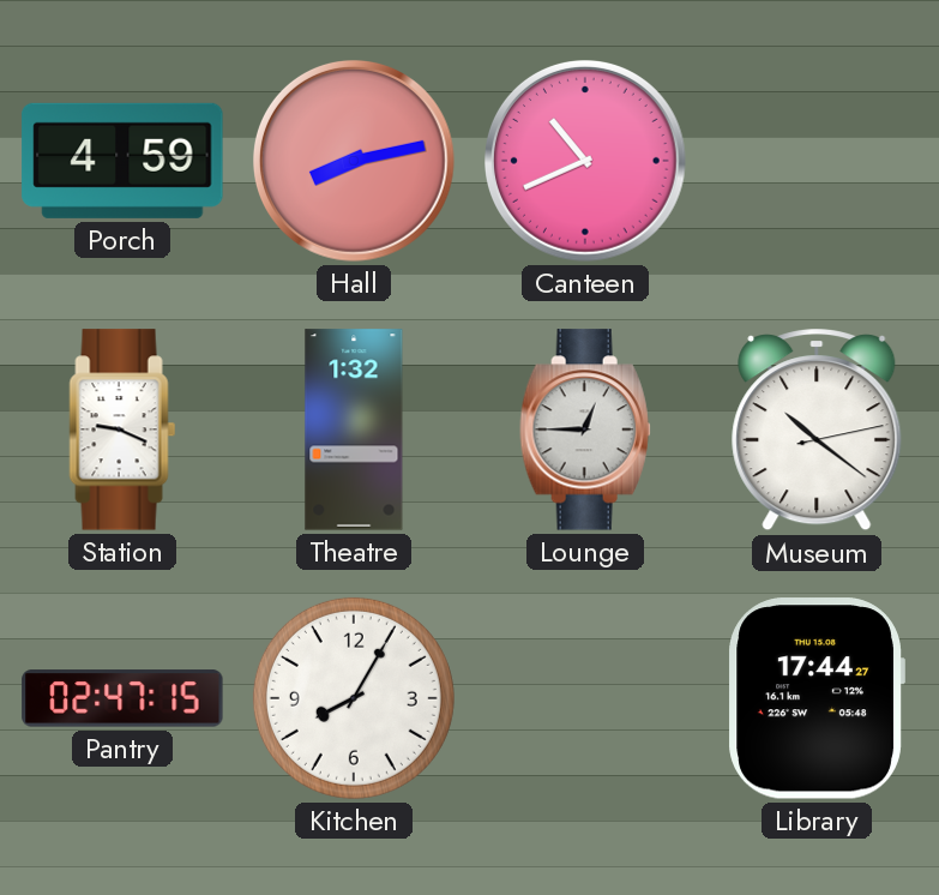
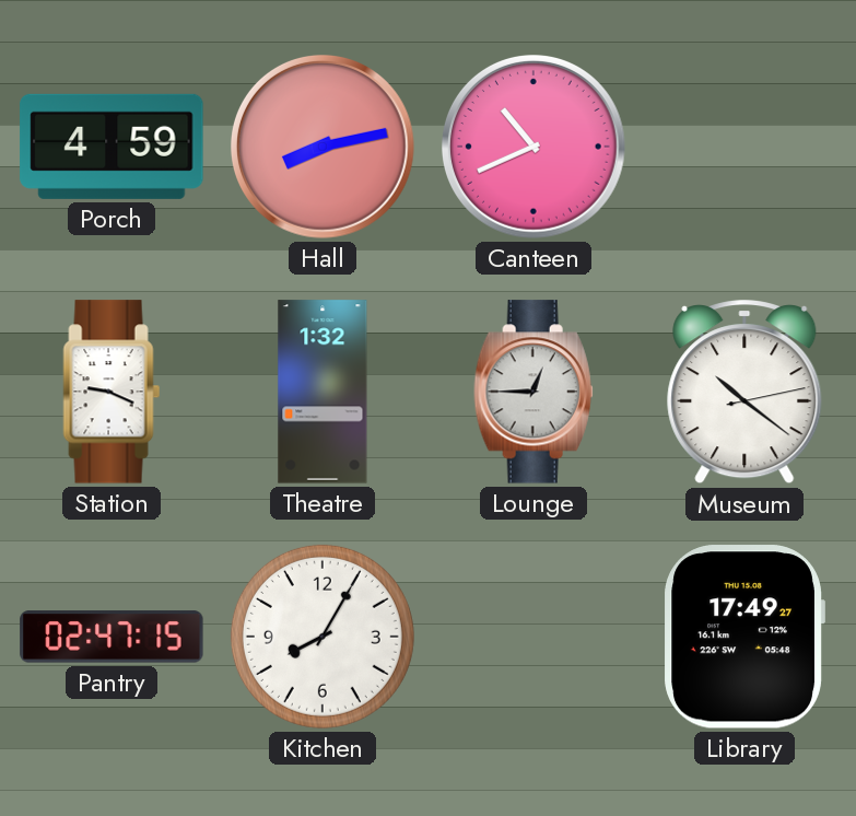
Library: 17:44 -> 17:49 (744, 637)
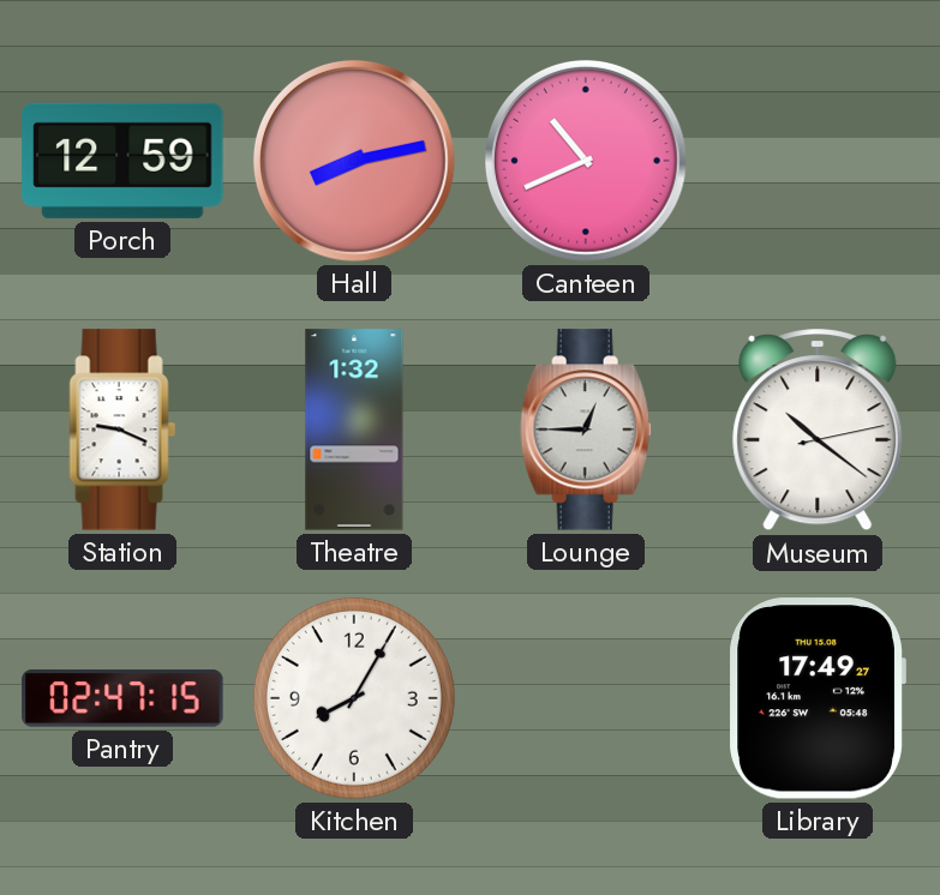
Porch: 4:59 -> 12:59 (122, 161)
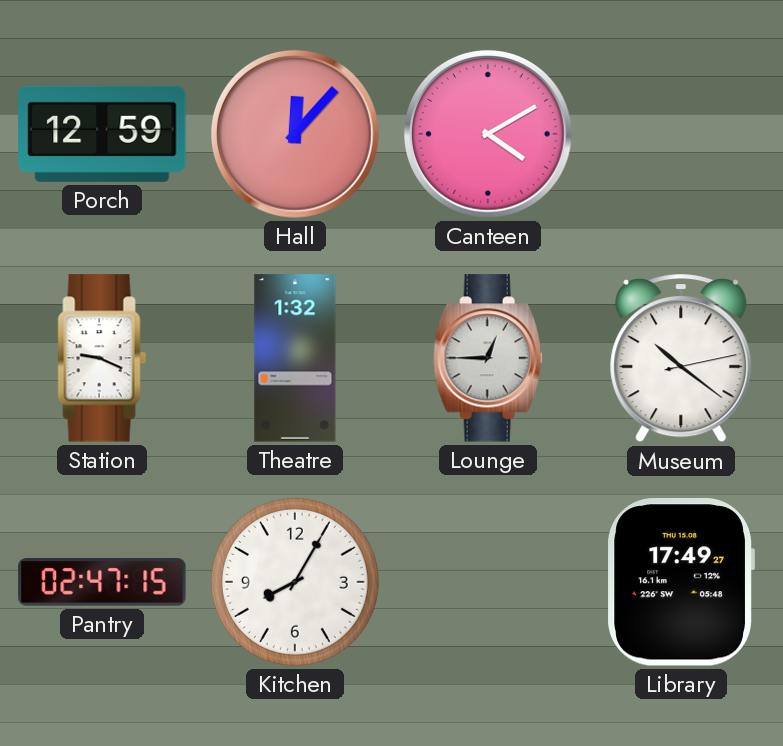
Hall: 8:13 -> 12:07 (296, 135)
Canteen: 10:41 -> 4:10 (489, 135)
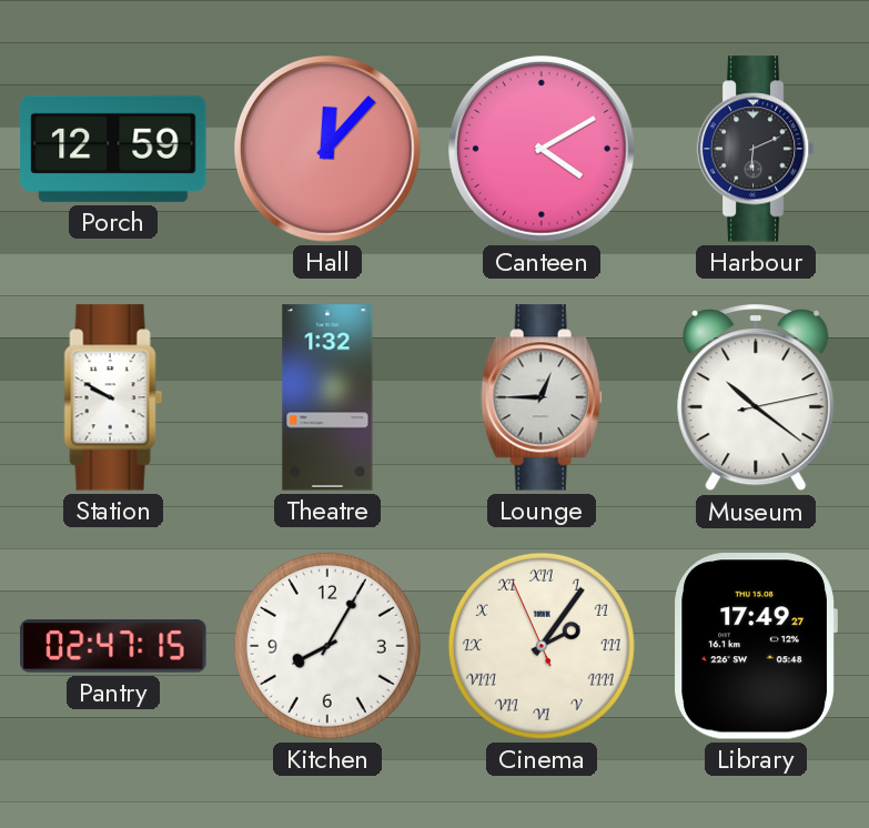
Harbour: none -> 6:11 (756, 149)
Station: 9:19 -> 9:50 (113, 397)
Cinema: none -> 2:05 (542, 646)
